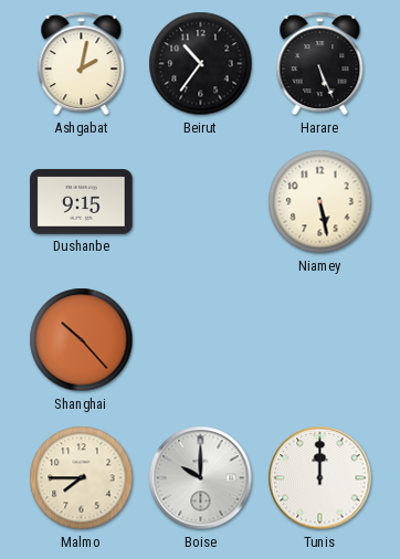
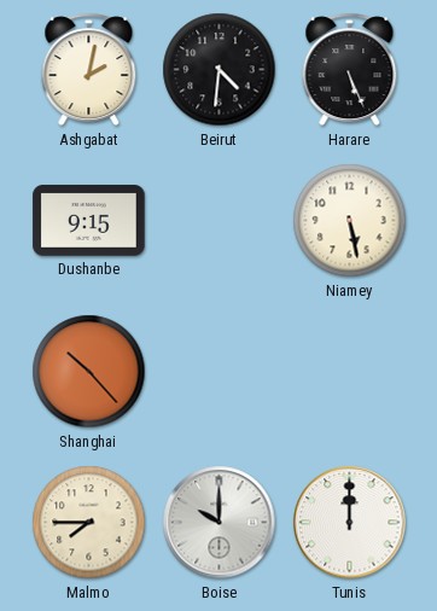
Beirut: 10:36 -> 4:31 (220, 70)
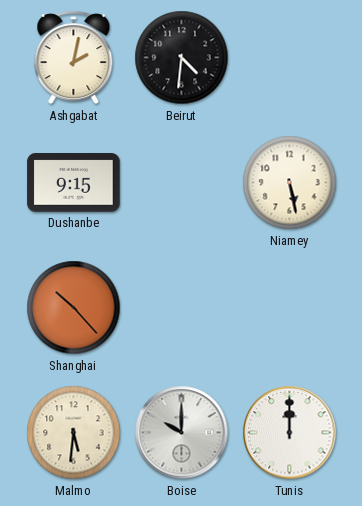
Harare: 5:26 -> none (350, 70)
Malmo: 7:45 -> 5:31 (74, 433)
